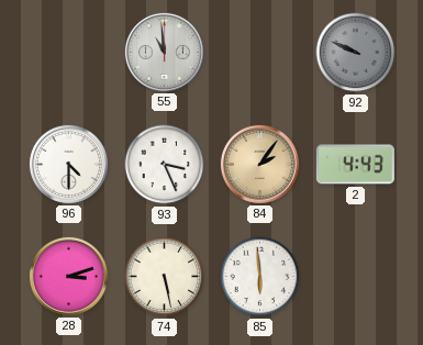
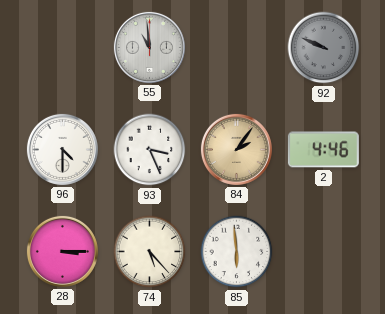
2: 4:43 -> 4:46 (323, 150)
28: 3:12 -> 3:15 (62, 251)
74: 5:28 -> 5:23 (150, 252)
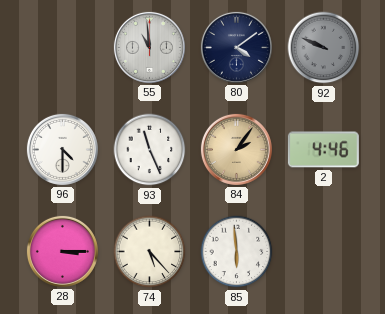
80: none -> 4:09 (236, 47)
93: 3:26 -> 11:26 (150, 150)
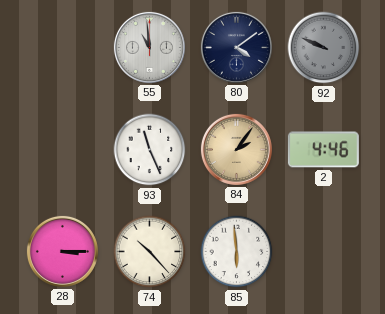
96: 4:30 -> none (62, 149)
74: 5:23 -> 10:23 (150, 252)
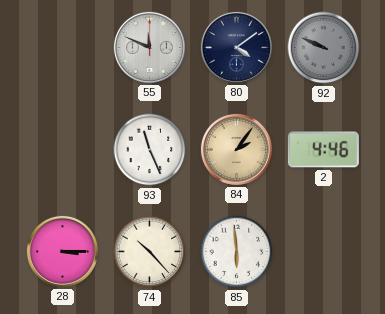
55: 10:59 -> 11:49 (149, 47)
